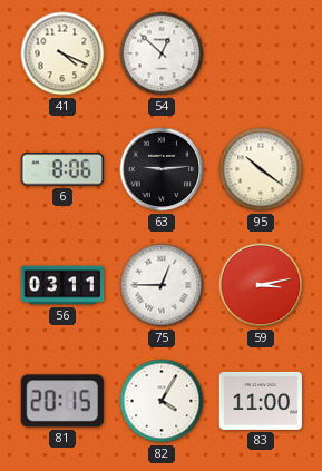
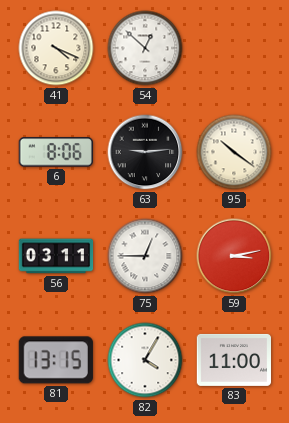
81: 20:15 -> 13:15 (56, 360)
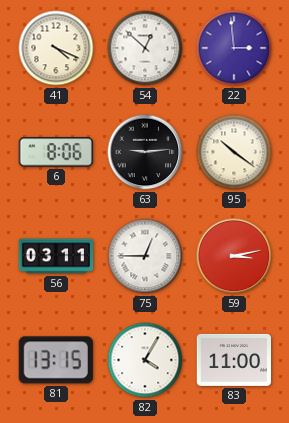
22: none -> 2:59 (234, 48)
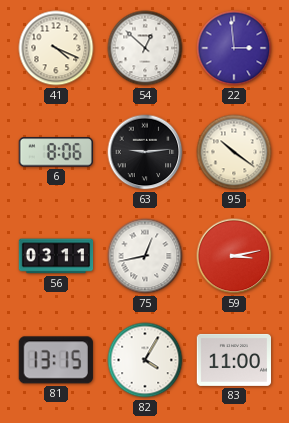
75: 12:45 -> 12:43 (145, 256)
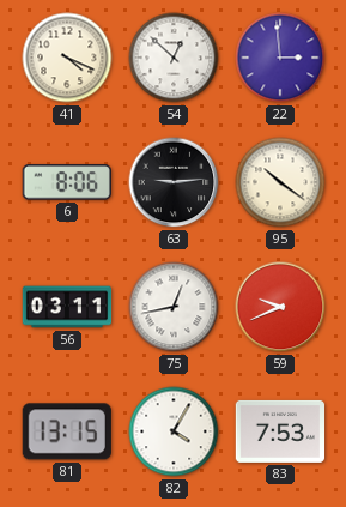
59: 3:13 -> 9:41 (280, 307)
83: 11:00 -> 7:53 (280, 431)
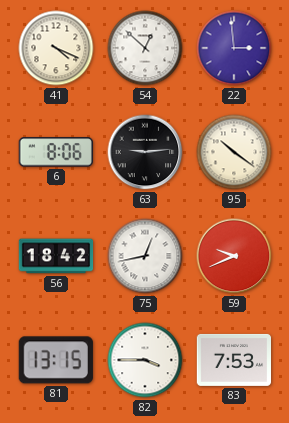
56: 03:11 -> 18:42 (56, 256)
82: 4:05 -> 3:45 (145, 360)
